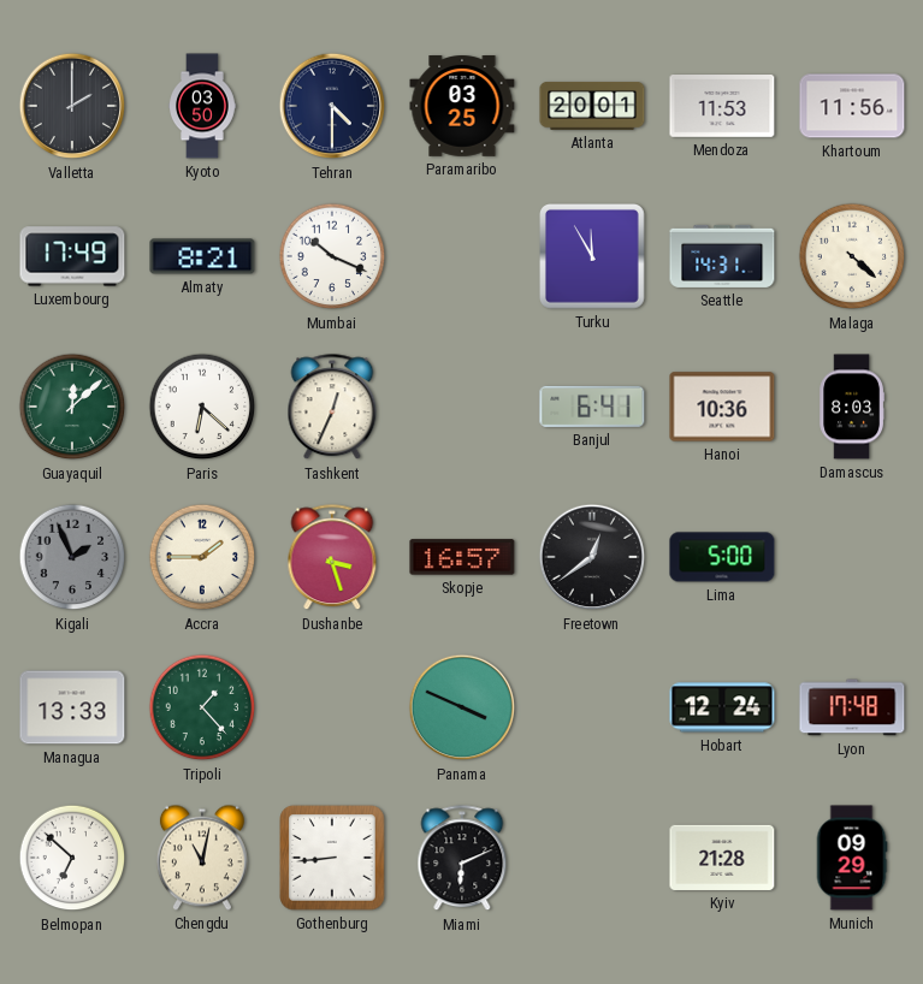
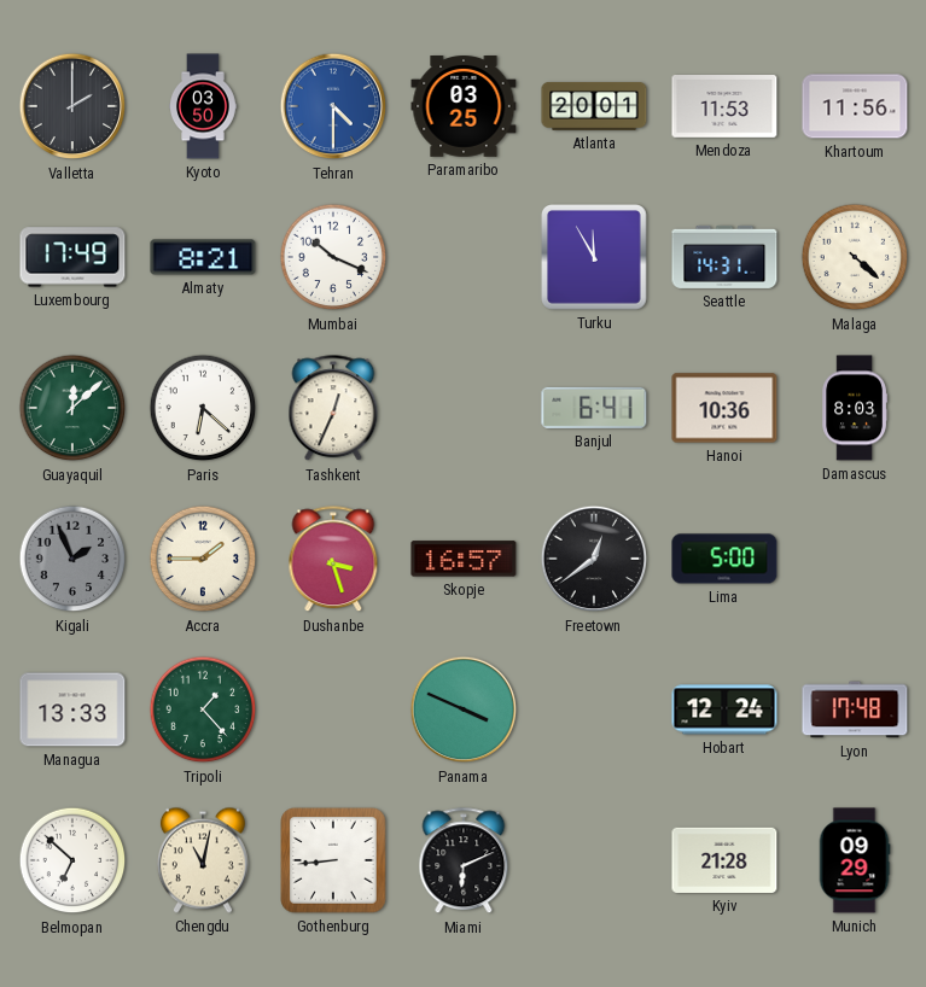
Tehran dial: navy -> blue (333, 106)
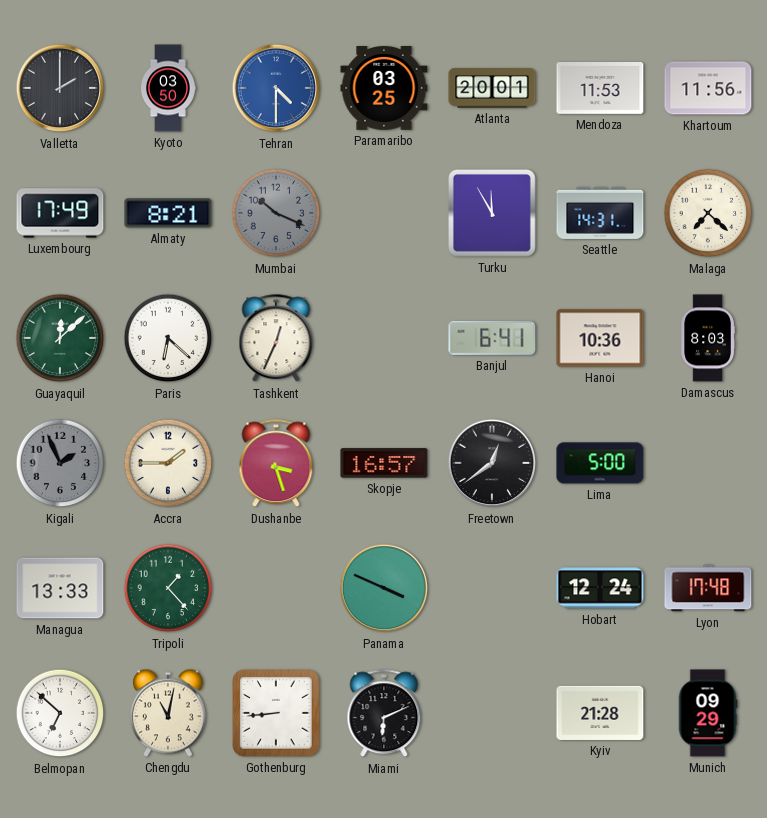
Mumbai dial: white -> grey (276, 213)
Malaga: 4:22 -> 7:22 (708, 213)
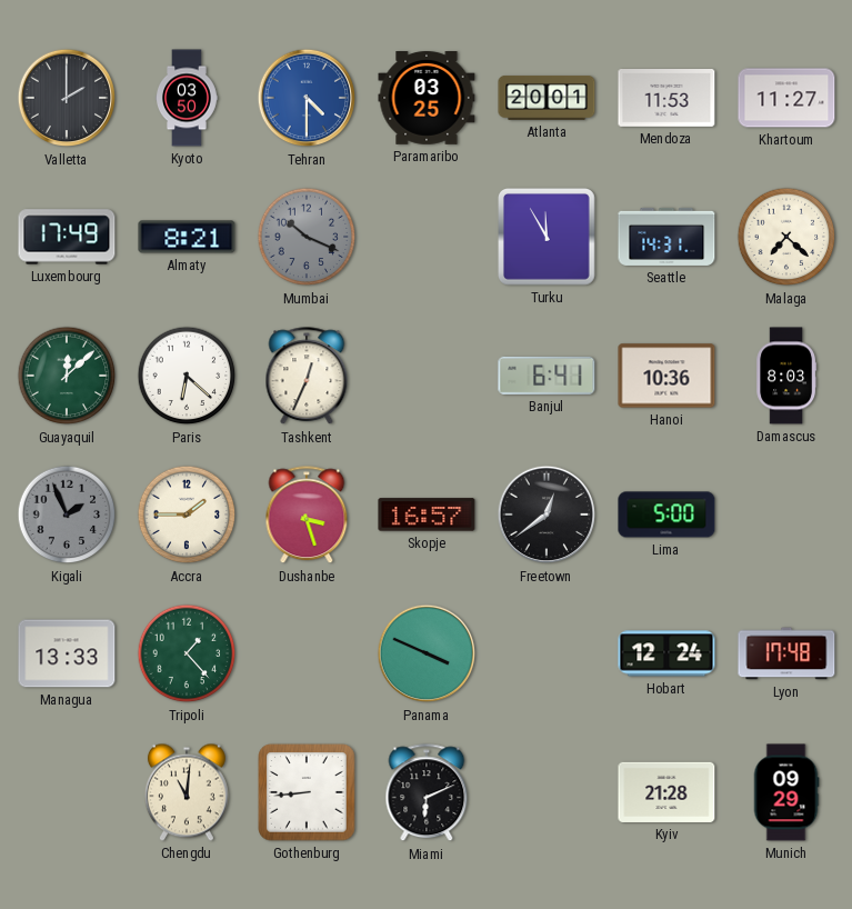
Khartoum: 11:56 -> 11:27 (786, 98)
Belmopan: 6:52 -> none (60, 713)
Chengdu: 11:02 -> 11:01 (187, 792)
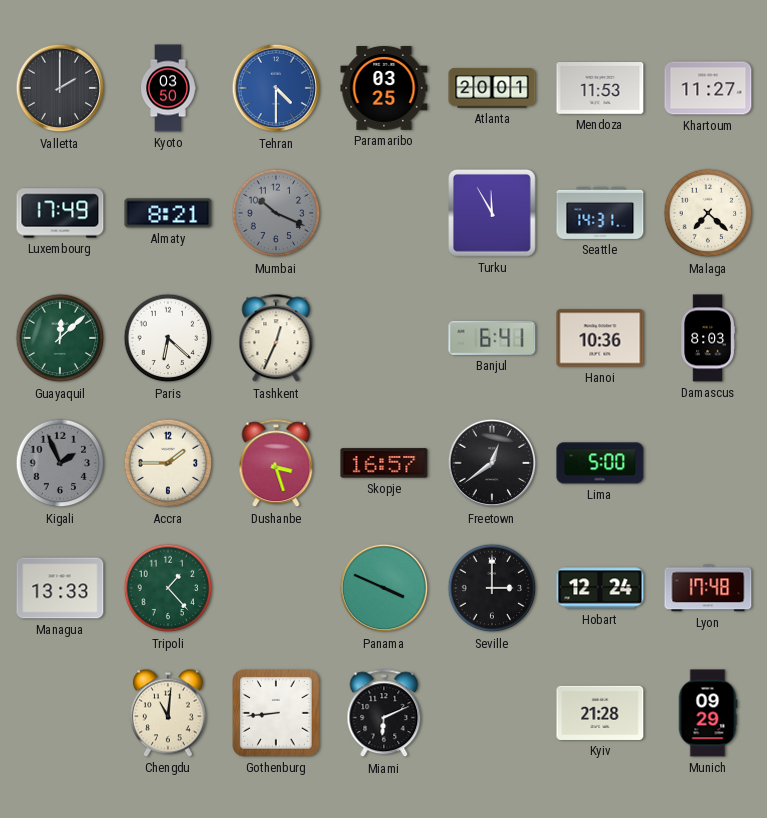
Seville: none -> 3:00 (492, 588)
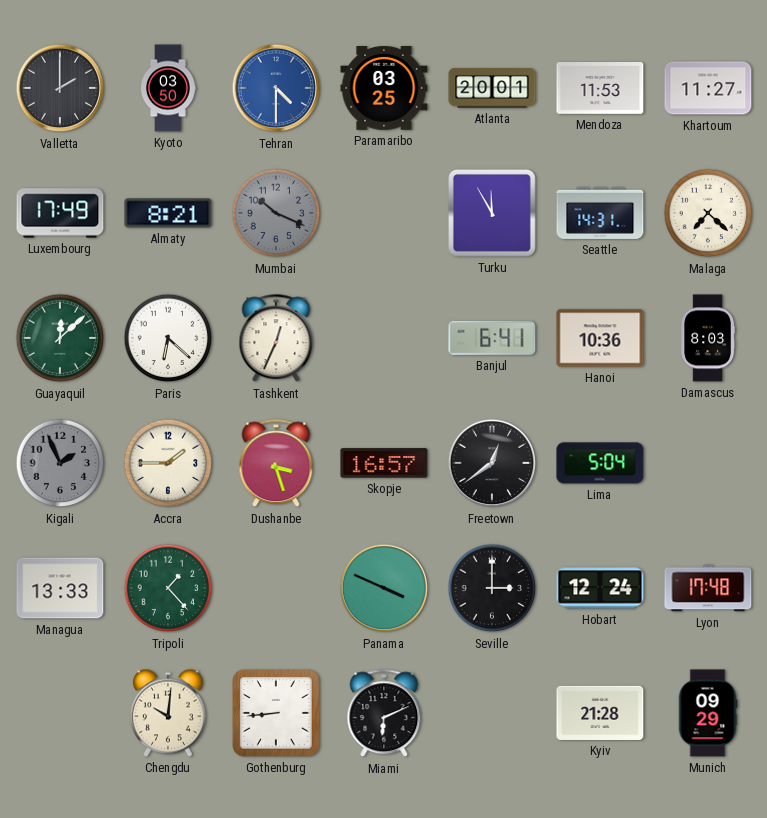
Lima: 5:00 -> 5:04 (600, 463)
Chengdu: 11:01 -> 10:01 (168, 713)
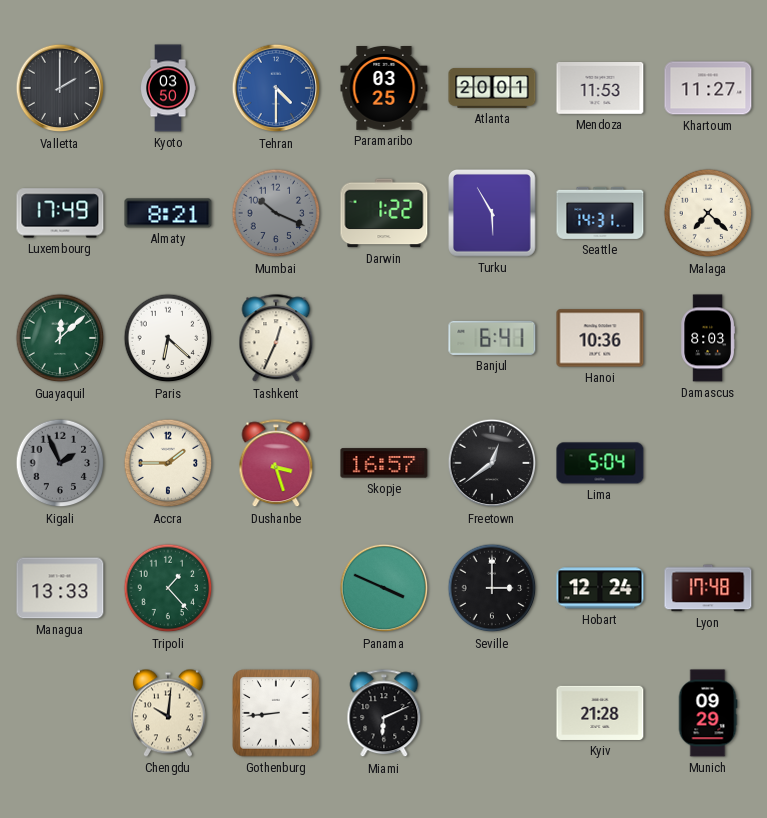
Darwin: none -> 1:22 (384, 213)
Turku: 11:55 -> 5:55 (493, 214)
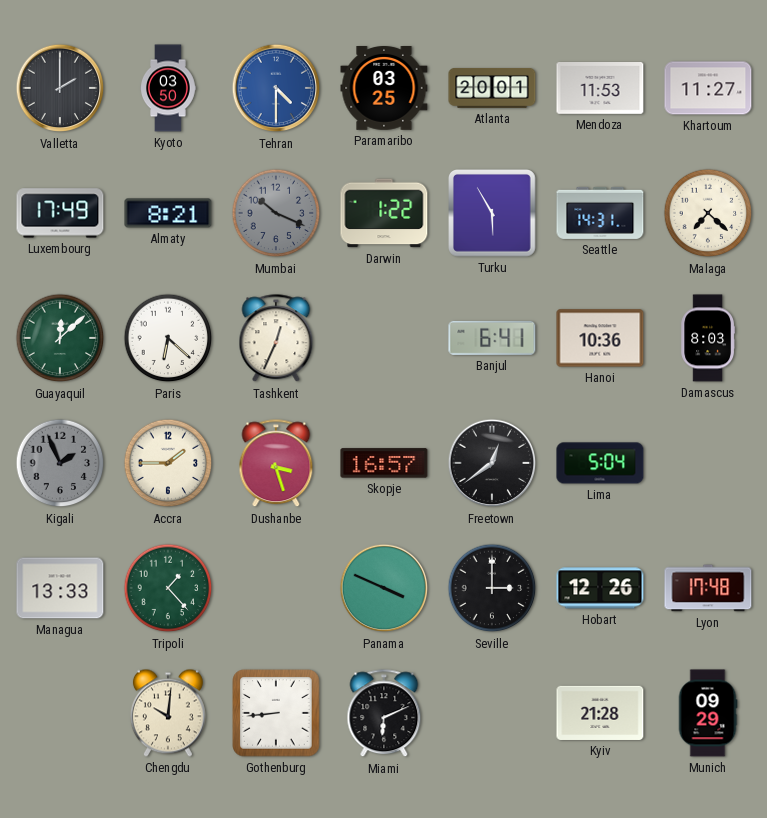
Hobart: 12:24 -> 12:26 (600, 588)
